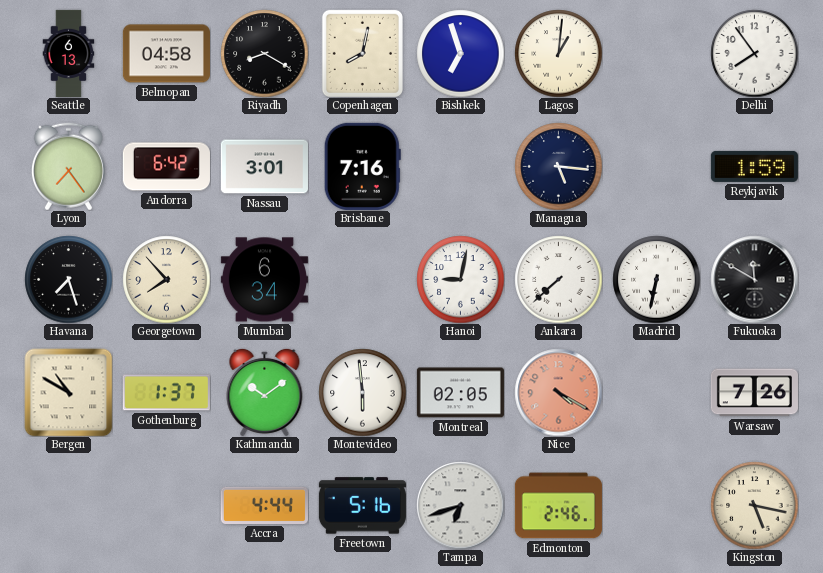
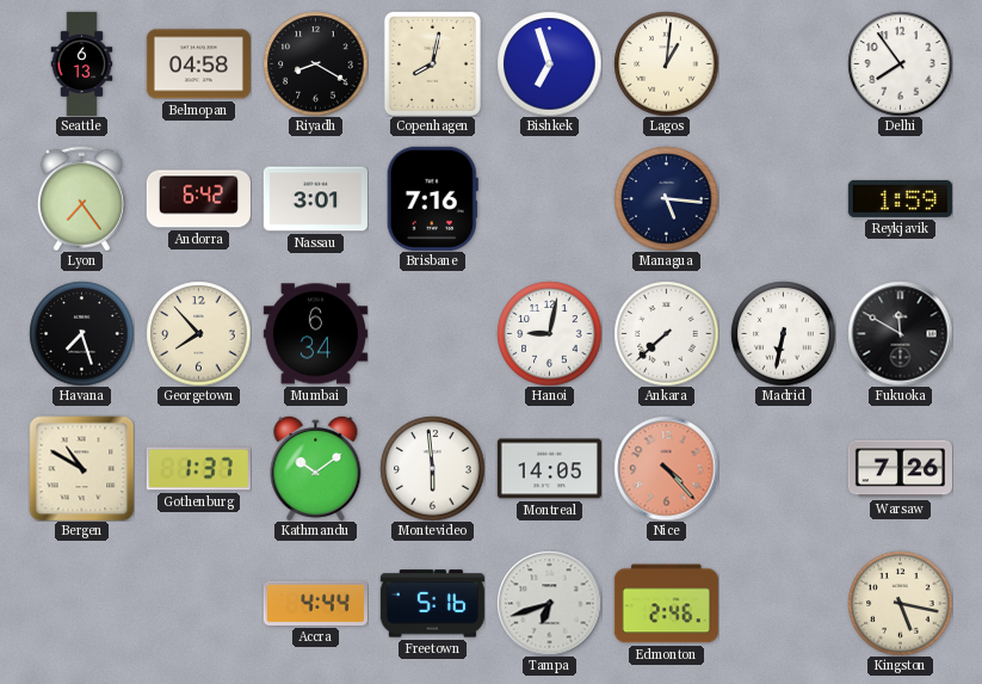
Montreal: 02:05 -> 14:05 (549, 469)
Nice: 4:20 -> 4:23 (666, 468)
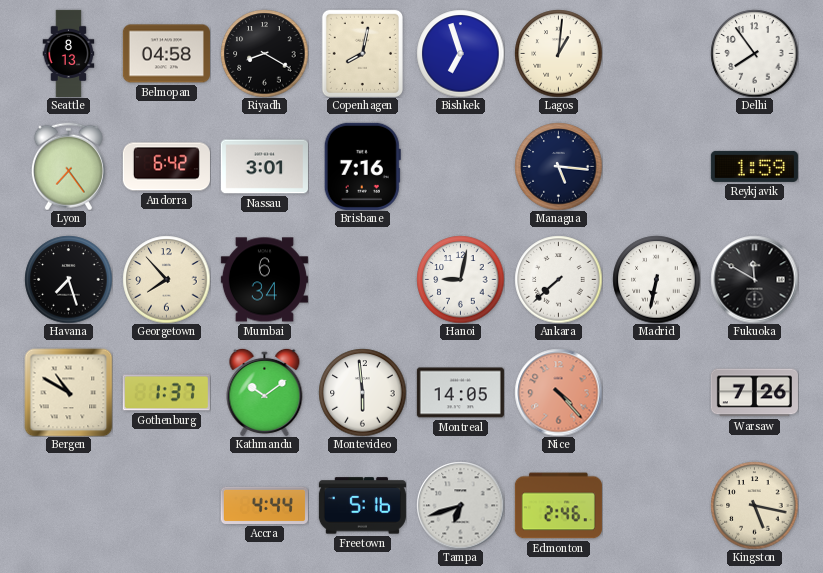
Seattle: 6:13 -> 8:13 (69, 53)
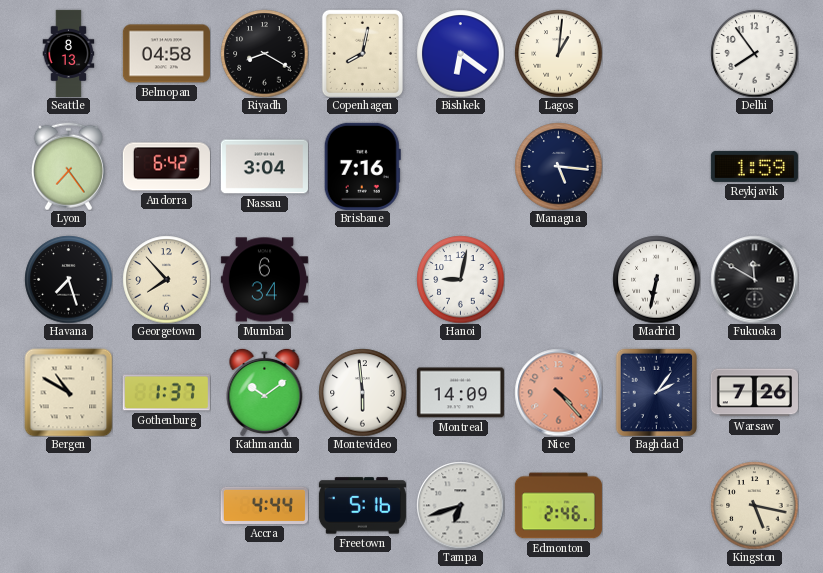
Bishkek: 6:57 -> 6:21 (460, 53)
Nassau: 3:01 -> 3:04 (264, 167)
Ankara: 7:38 -> none (558, 279)
Montreal: 14:05 -> 14:09 (460, 393)
Baghdad: none -> 2:06 (656, 392)
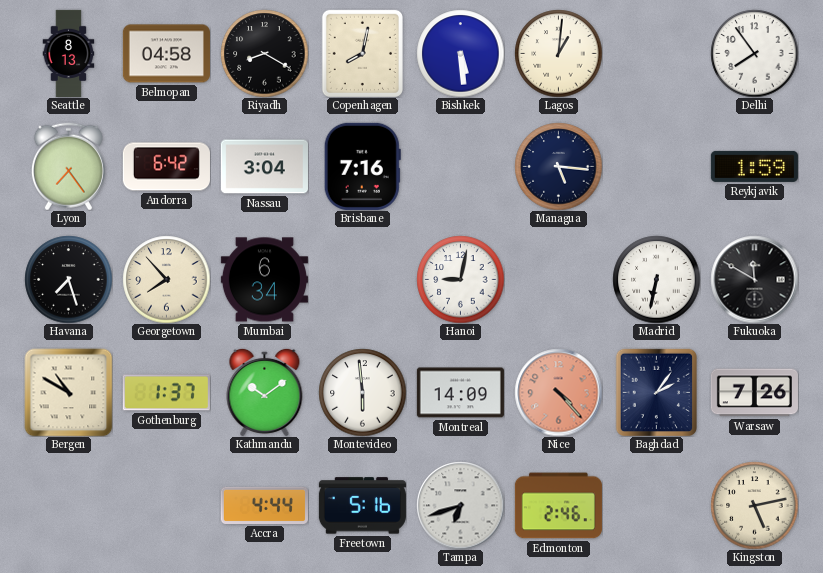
Bishkek: 6:21 -> 5:29 (460, 53)
Kingston: 5:17 -> 5:13 (754, 505)
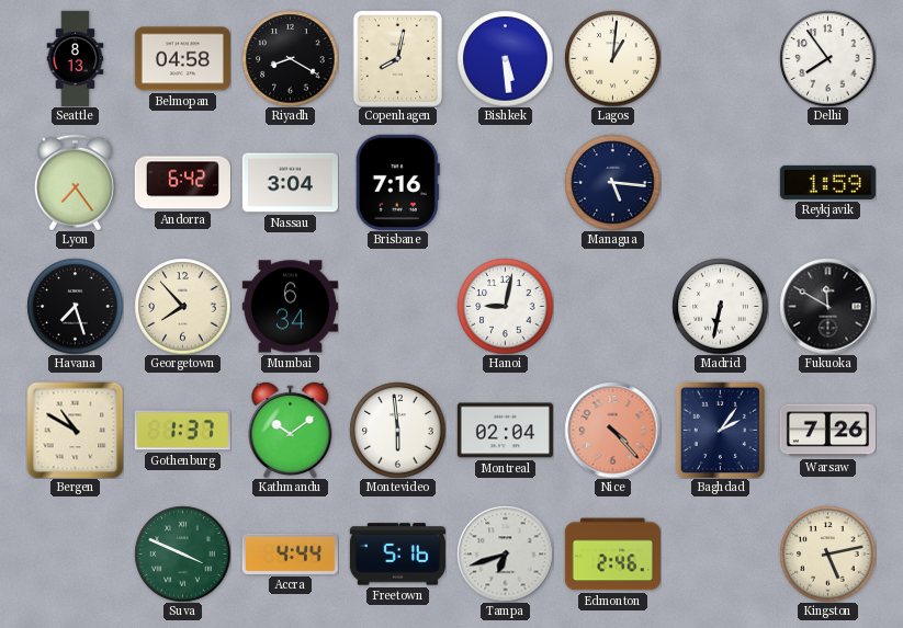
Montreal: 14:09 -> 02:04 (505, 431)
Suva: none -> 3:49 (182, 553)
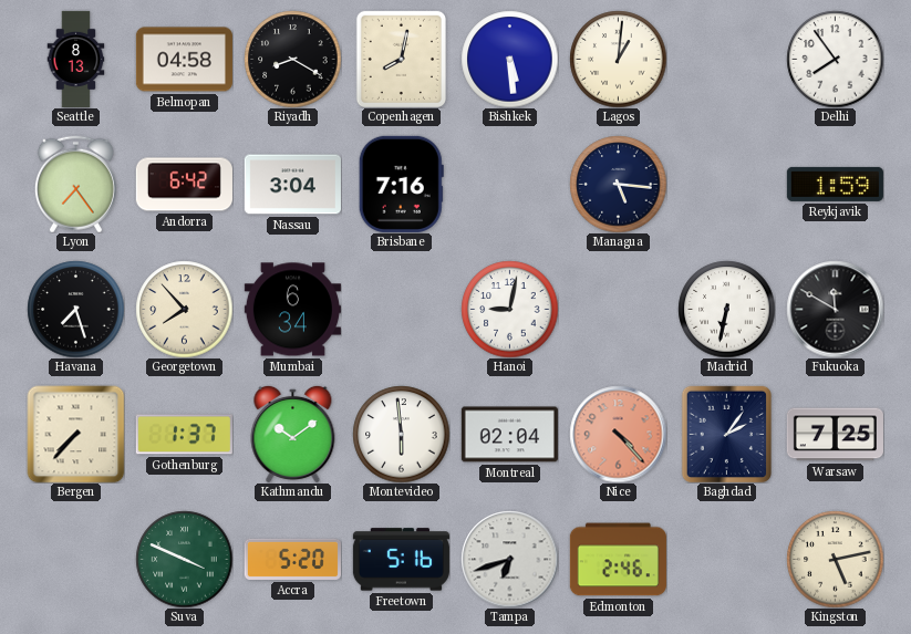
Bergen: 10:50 -> 7:37 (75, 434)
Warsaw: 7:26 -> 7:25 (835, 435)
Accra: 4:44 -> 5:20 (292, 559)
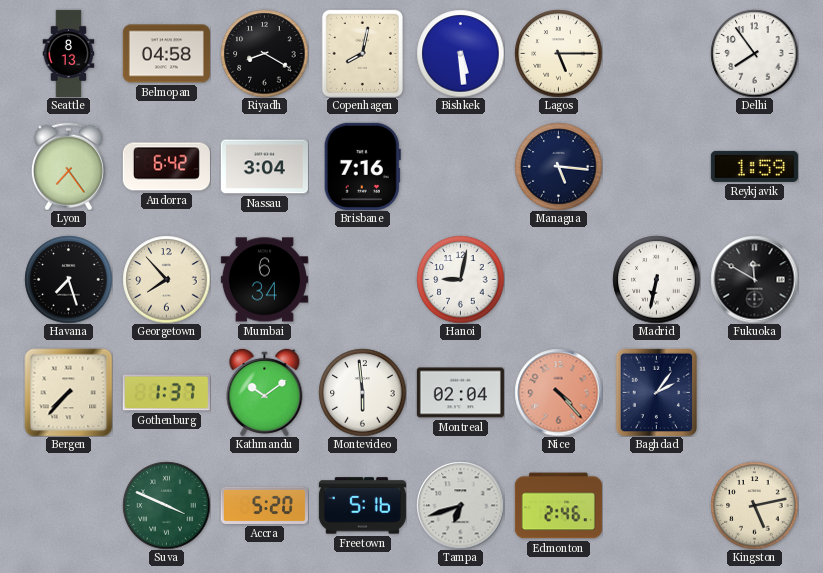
Lagos: 1:01 -> 5:15 (558, 53)
Warsaw: 7:25 -> none (835, 435)
